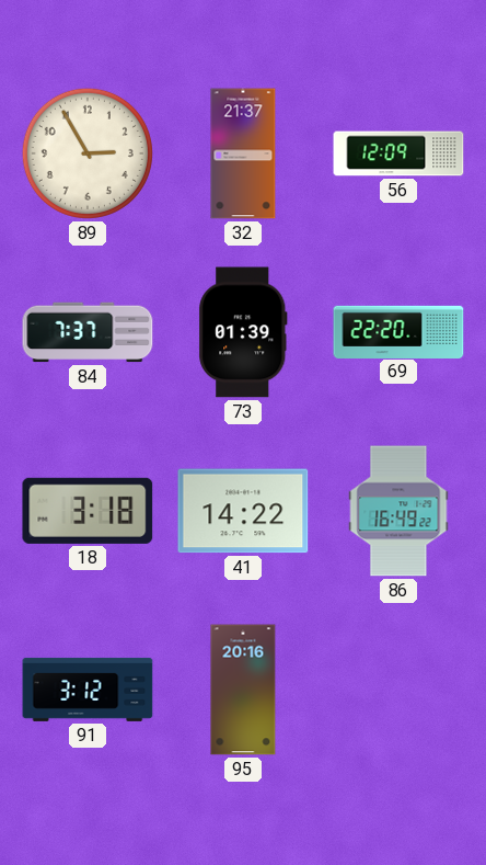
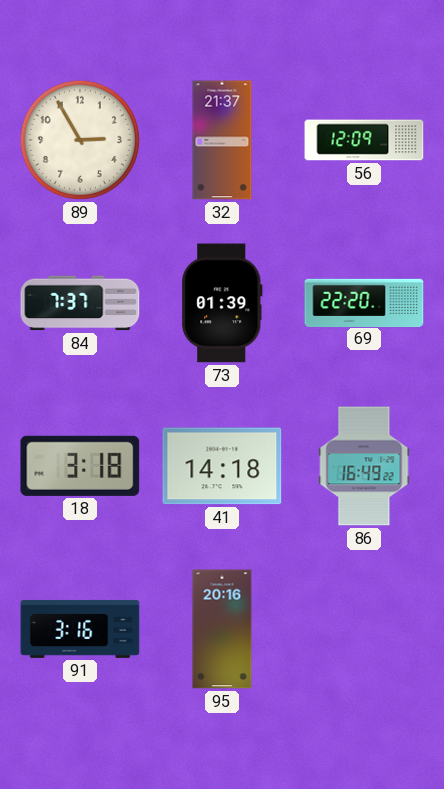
41: 14:22 -> 14:18 (222, 466)
91: 3:12 -> 3:16 (80, 629)
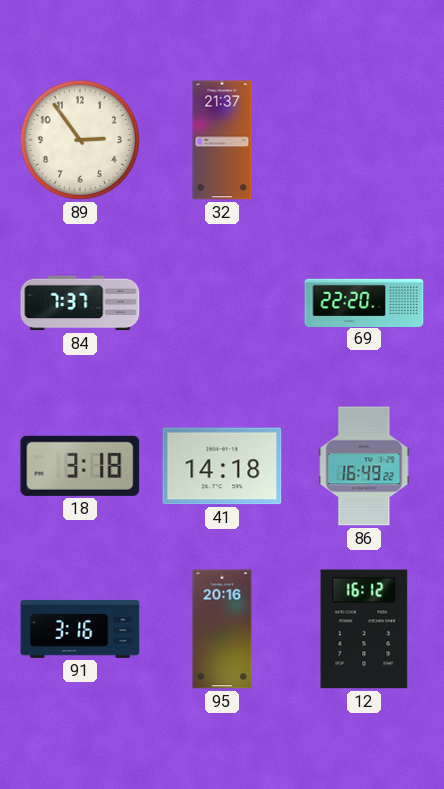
89: 2:55 -> 2:54 (80, 140)
56: 12:09 -> none (364, 140)
73: 01:39 -> none (222, 303)
12: none -> 16:12 (364, 629)
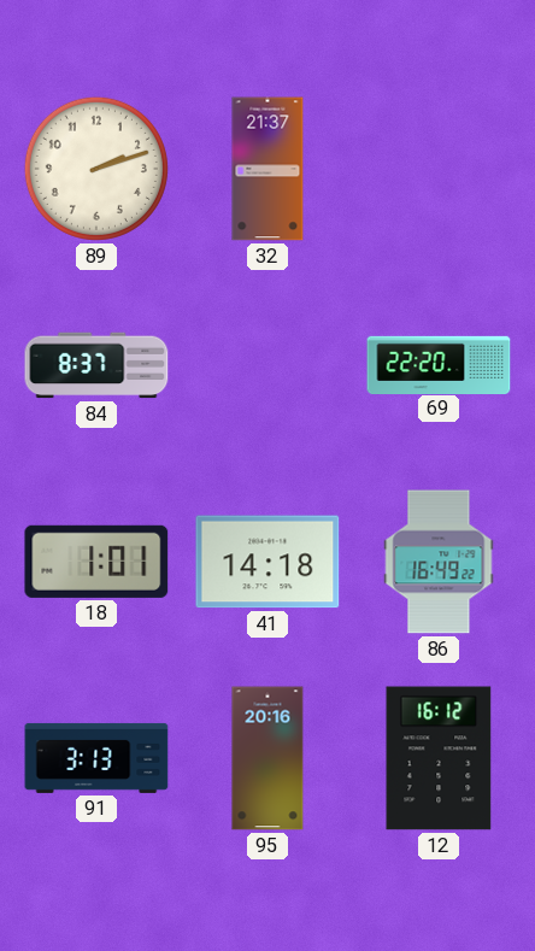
89: 2:54 -> 2:12 (96, 169)
84: 7:37 -> 8:37 (96, 365)
18: 3:18 -> 1:01 (96, 562)
91: 3:16 -> 3:13 (96, 758)
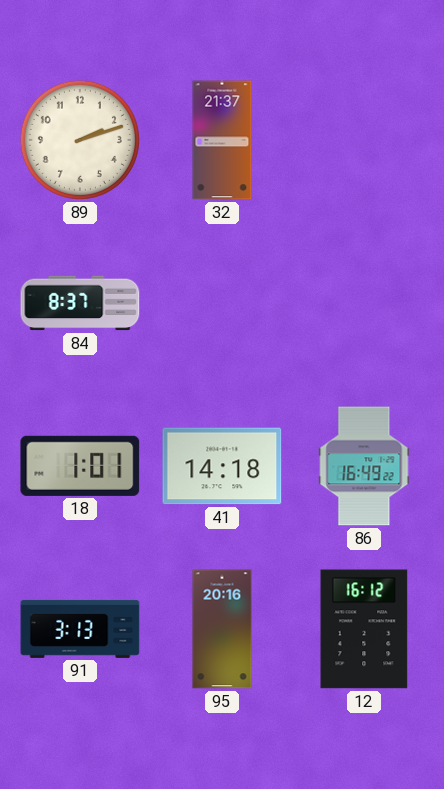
69: 22:20 -> none (439, 364)
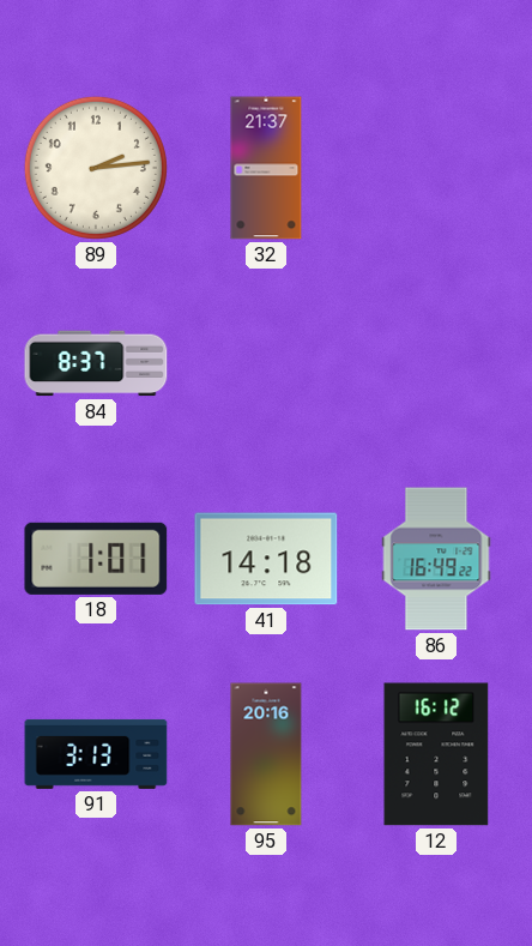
89: 2:12 -> 2:14 (96, 168)
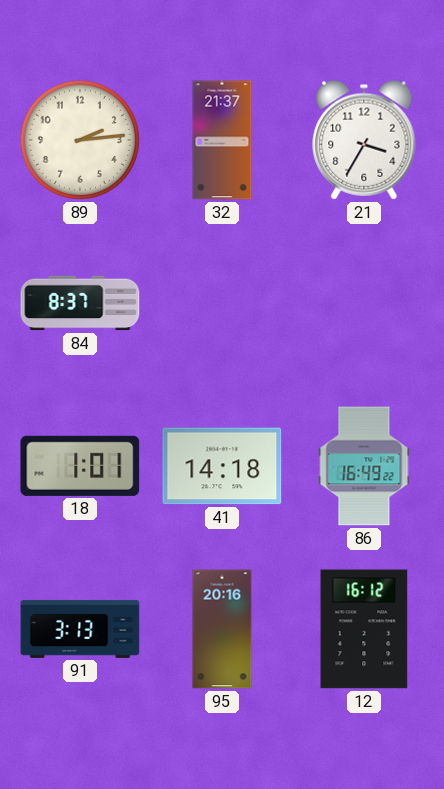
21: none -> 3:35 (364, 140)
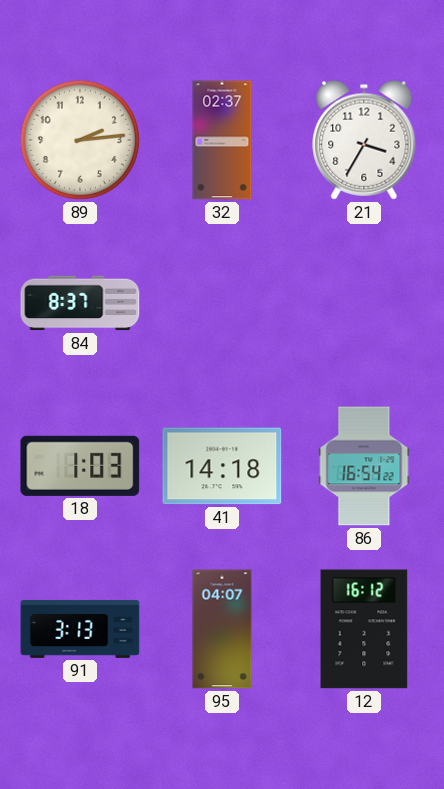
32: 21:37 -> 02:37 (222, 140)
18: 1:01 -> 1:03 (80, 466)
86: 16:49 -> 16:54 (364, 466)
95: 20:16 -> 04:07 (222, 629)
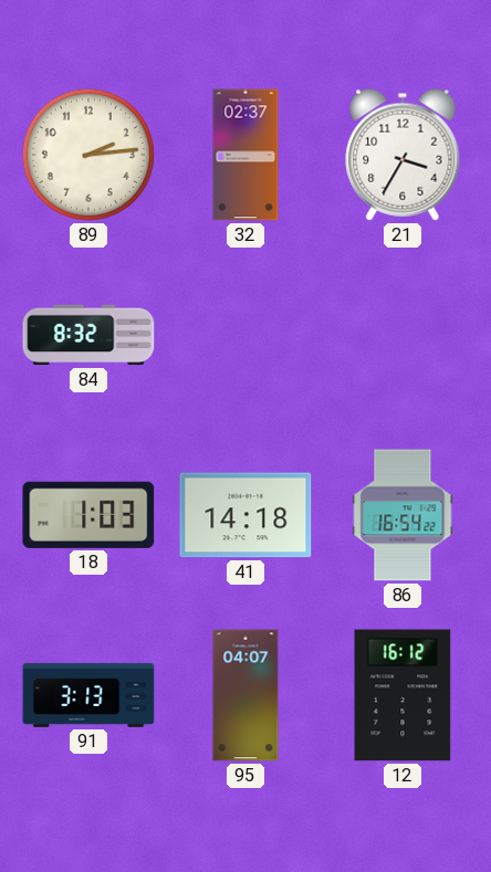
84: 8:37 -> 8:32 (88, 335)
